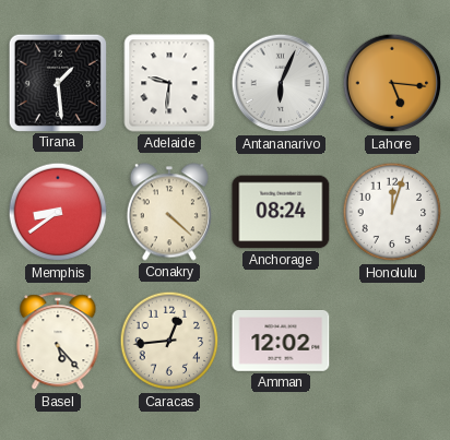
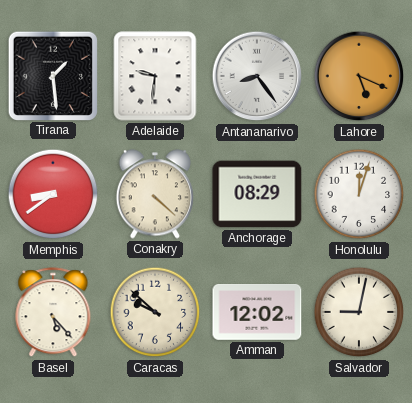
Antananarivo: 6:04 -> 8:24 (257, 76)
Lahore: 5:16 -> 5:19 (359, 76)
Anchorage: 08:24 -> 08:29 (257, 194)
Caracas: 12:44 -> 9:52 (155, 312)
Salvador: none -> 9:02 (359, 312)
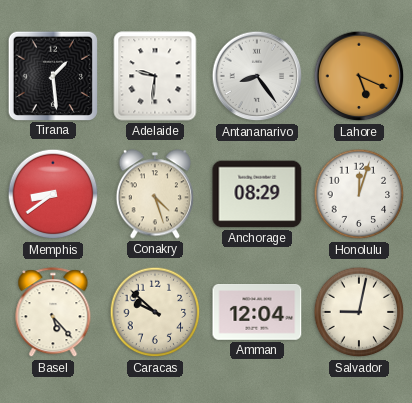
Conakry: 4:22 -> 4:27 (155, 194)
Amman: 12:02 -> 12:04 (257, 313)
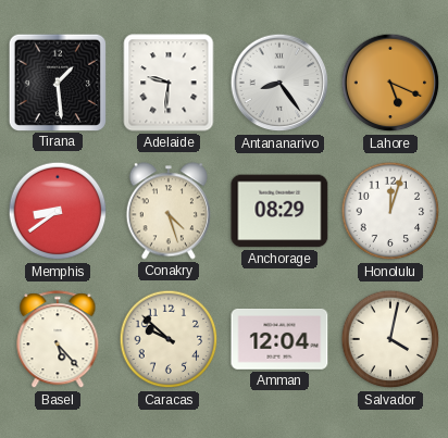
Salvador: 9:02 -> 4:02 (390, 339)
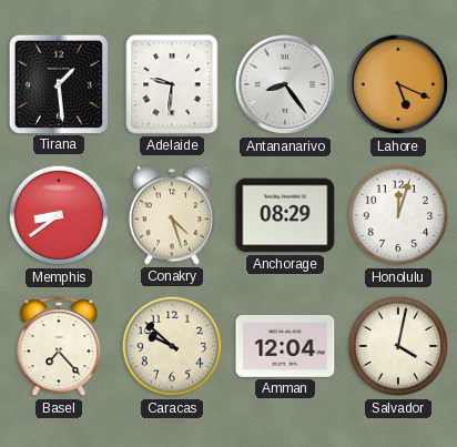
Basel: 5:23 -> 7:23 (59, 347)
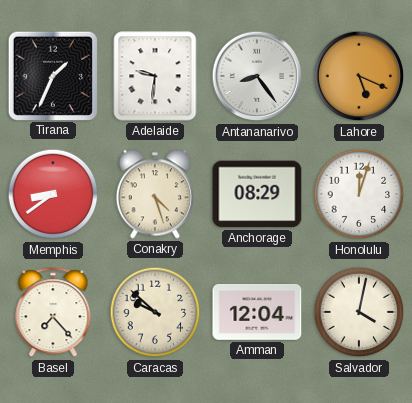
Tirana: 1:29 -> 1:34 (52, 75)
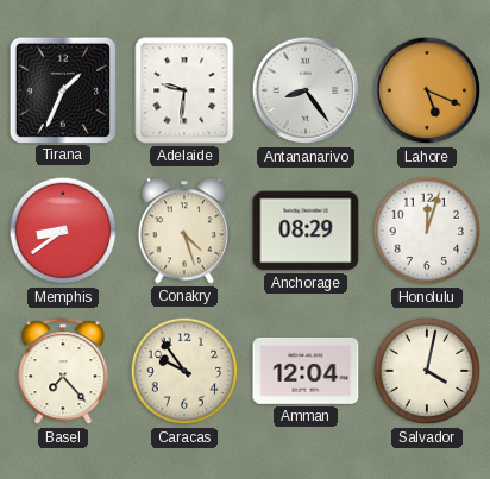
Caracas: 9:52 -> 9:54 (184, 371)
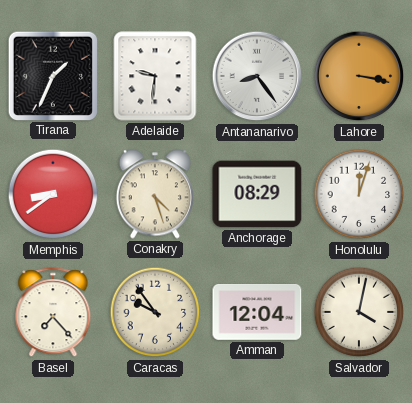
Lahore: 5:19 -> 3:17 (359, 76)
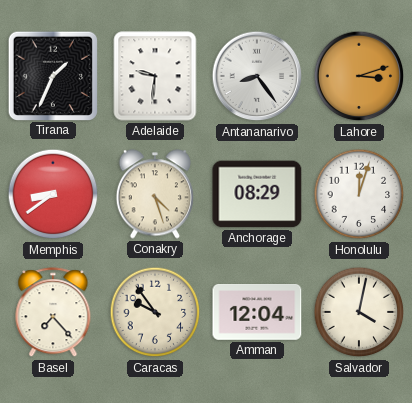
Lahore: 3:17 -> 3:12 (359, 76)
